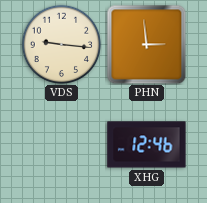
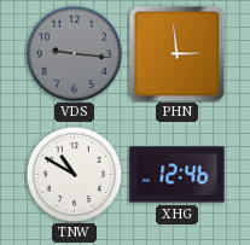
VDS dial: cream -> grey (74, 53)
TNW: none -> 10:50 (74, 174)
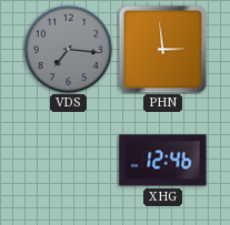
VDS: 9:16 -> 7:16 (68, 49)
TNW: 10:50 -> none (74, 174)
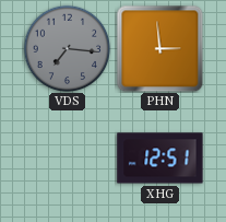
XHG: 12:46 -> 12:51 (160, 159)
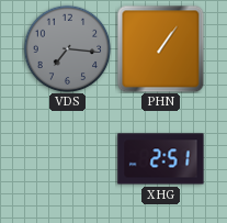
PHN: 2:59 -> 1:06 (160, 48)
XHG: 12:51 -> 2:51 (161, 159)
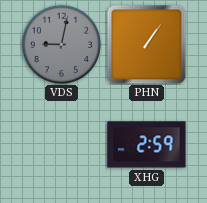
VDS: 7:16 -> 9:02 (61, 44)
XHG: 2:51 -> 2:59 (147, 145)
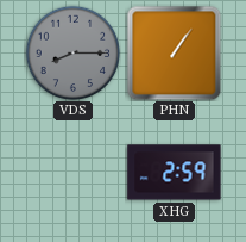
VDS: 9:02 -> 8:15 (72, 52)
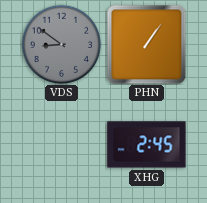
VDS: 8:15 -> 8:51 (61, 44)
XHG: 2:59 -> 2:45 (147, 145)
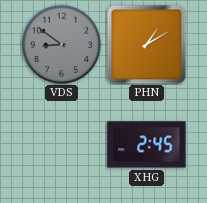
PHN: 1:06 -> 1:10 (146, 44)
